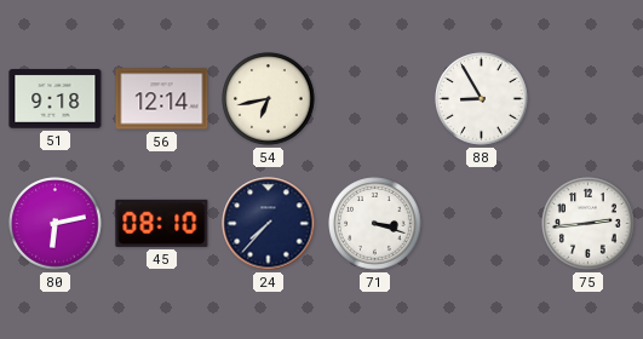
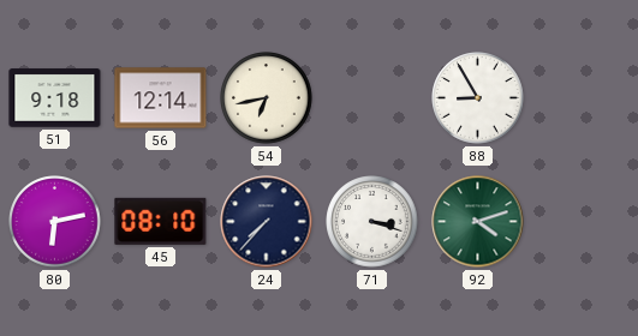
92: none -> 4:12 (478, 222)
75: 2:44 -> none (589, 224)
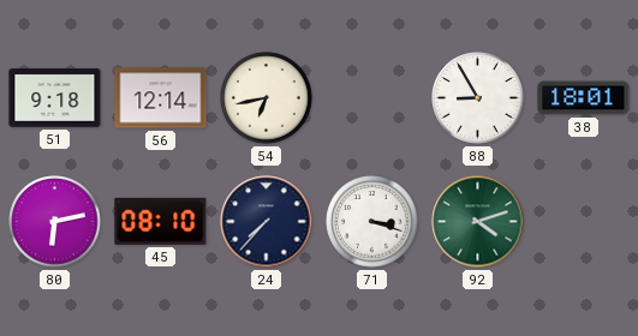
38: none -> 18:01 (584, 98)
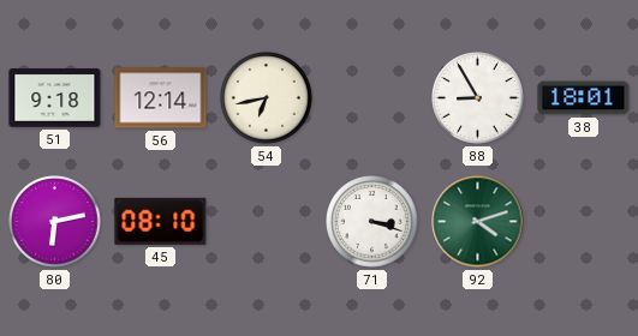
24: 7:37 -> none (267, 222)
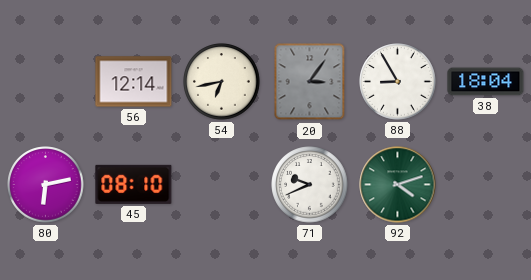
51: 9:18 -> none (55, 98)
20: none -> 3:06 (310, 82)
38: 18:01 -> 18:04 (486, 82)
71: 3:18 -> 9:41 (310, 185)
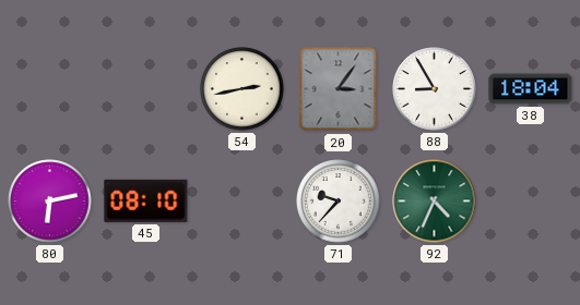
56: 12:14 -> none (134, 82)
54: 6:43 -> 2:43 (242, 89)
71: 9:41 -> 9:37 (339, 202)
92: 4:12 -> 4:34 (435, 202)
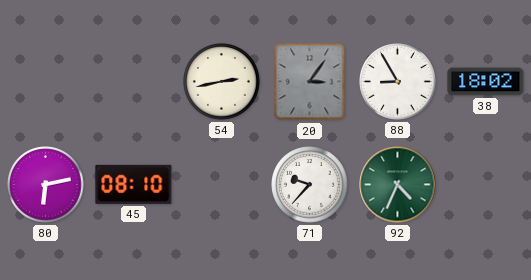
38: 18:04 -> 18:02 (486, 82)
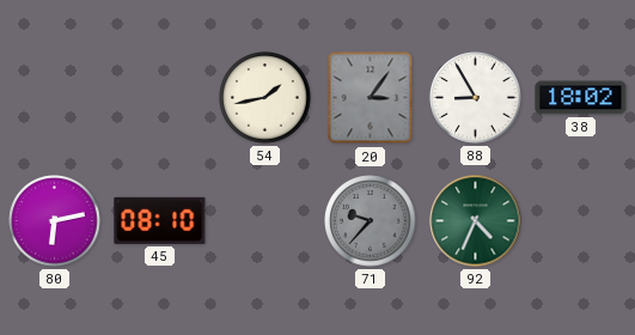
54: 2:43 -> 1:43 (265, 98)
71 dial: white -> grey (371, 221)
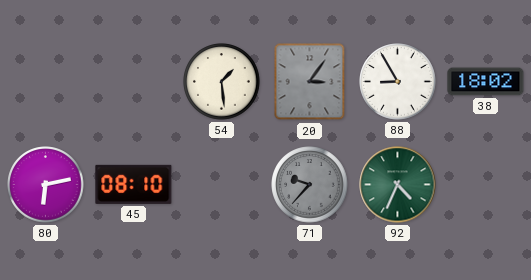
54: 1:43 -> 1:29 (222, 82)
